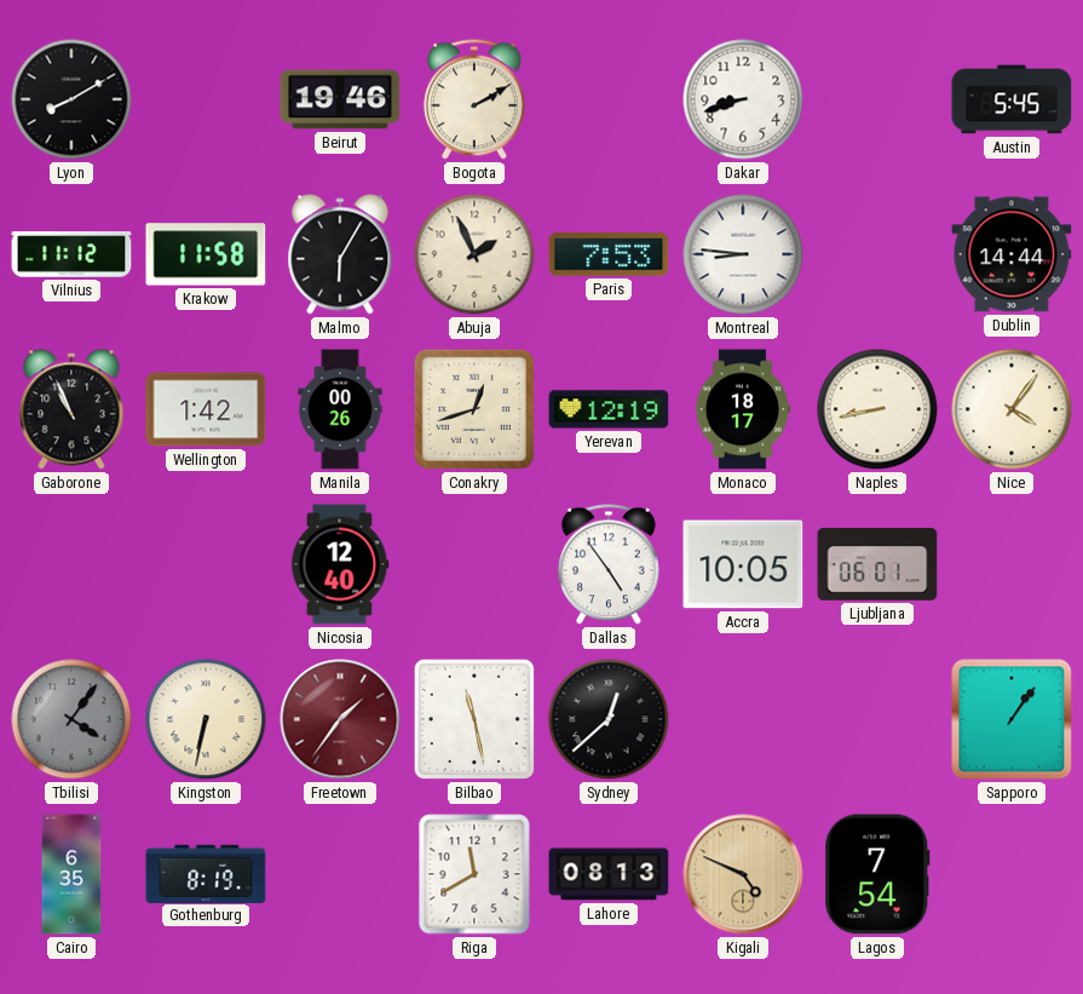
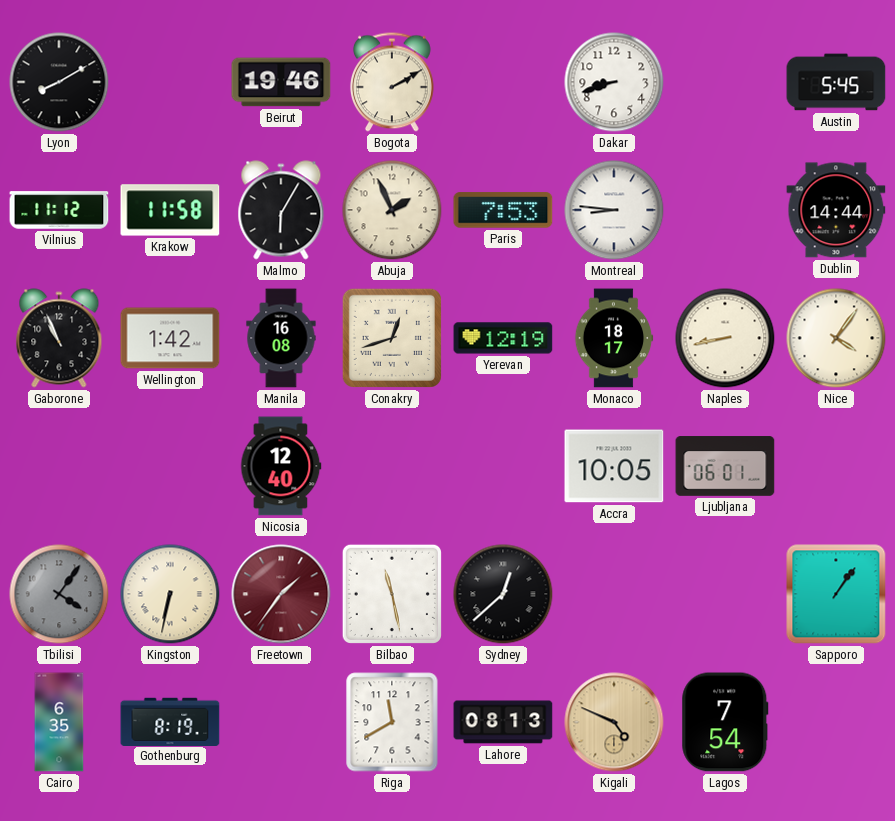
Manila: 00:26 -> 16:08 (281, 338)
Dallas: 4:54 -> none (609, 564)
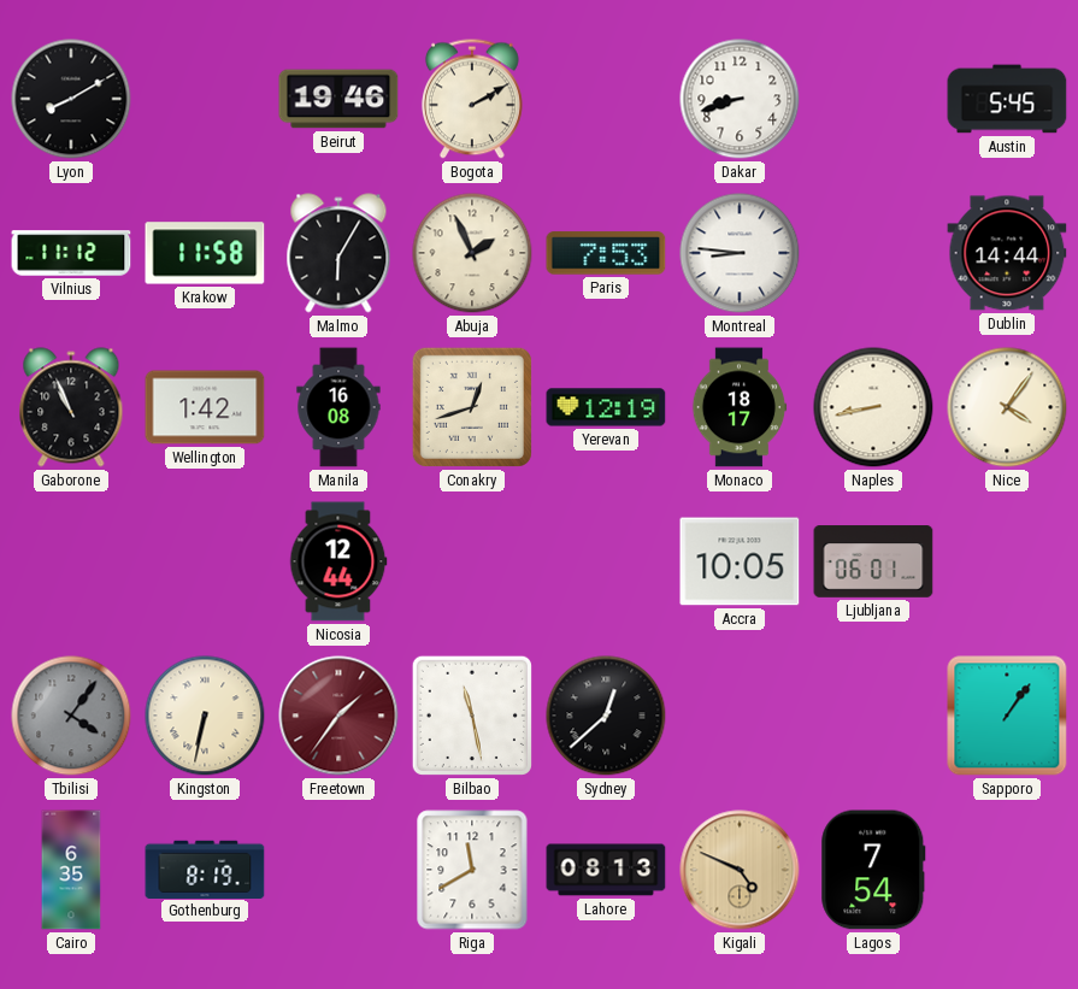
Nicosia: 12:40 -> 12:44 (338, 561)
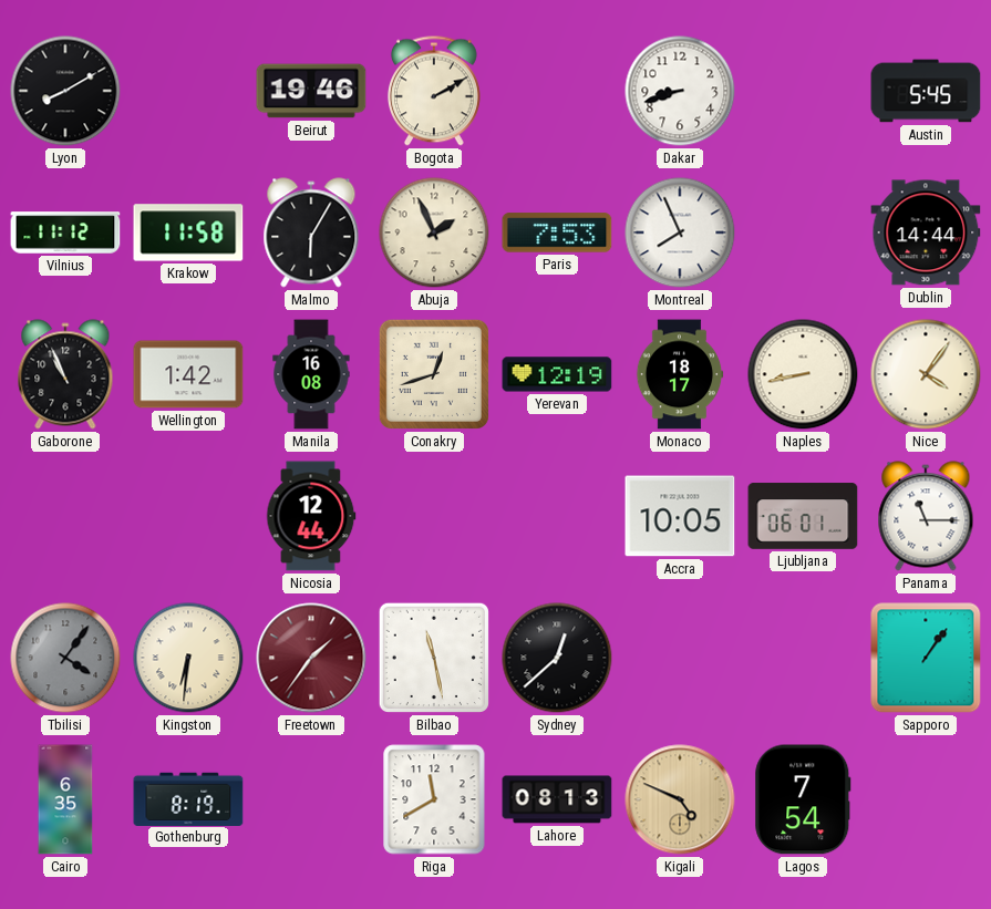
Montreal: 8:46 -> 7:56 (680, 233)
Panama: none -> 11:15 (926, 516)
Kingston: 6:32 -> 6:31 (188, 658)
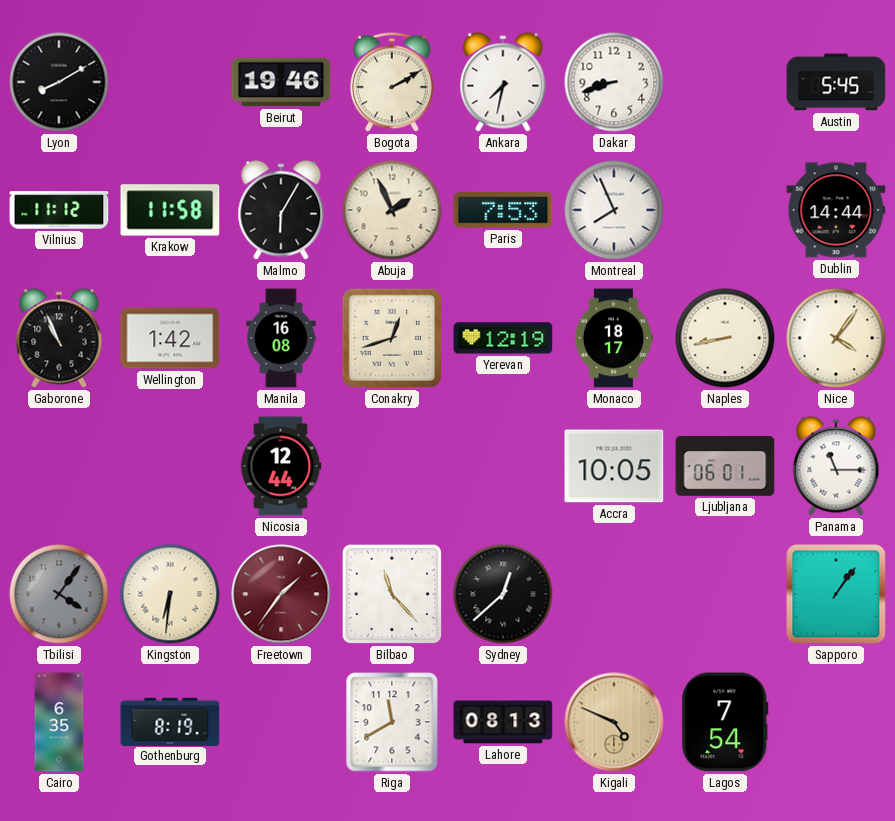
Ankara: none -> 7:32 (503, 82)
Bilbao: 11:28 -> 11:23 (392, 594)
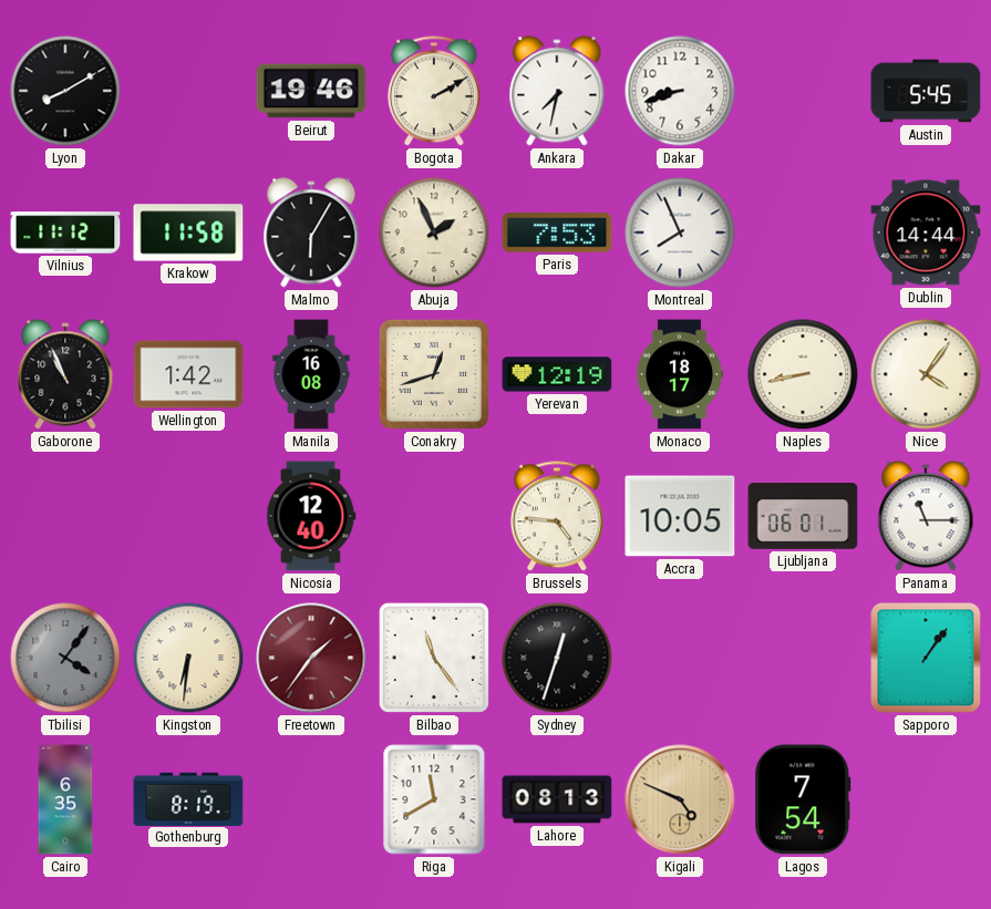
Nicosia: 12:44 -> 12:40 (311, 516)
Brussels: none -> 4:46 (557, 516)
Bilbao: 11:23 -> 11:24 (434, 658)
Sydney: 12:38 -> 12:33 (557, 658)
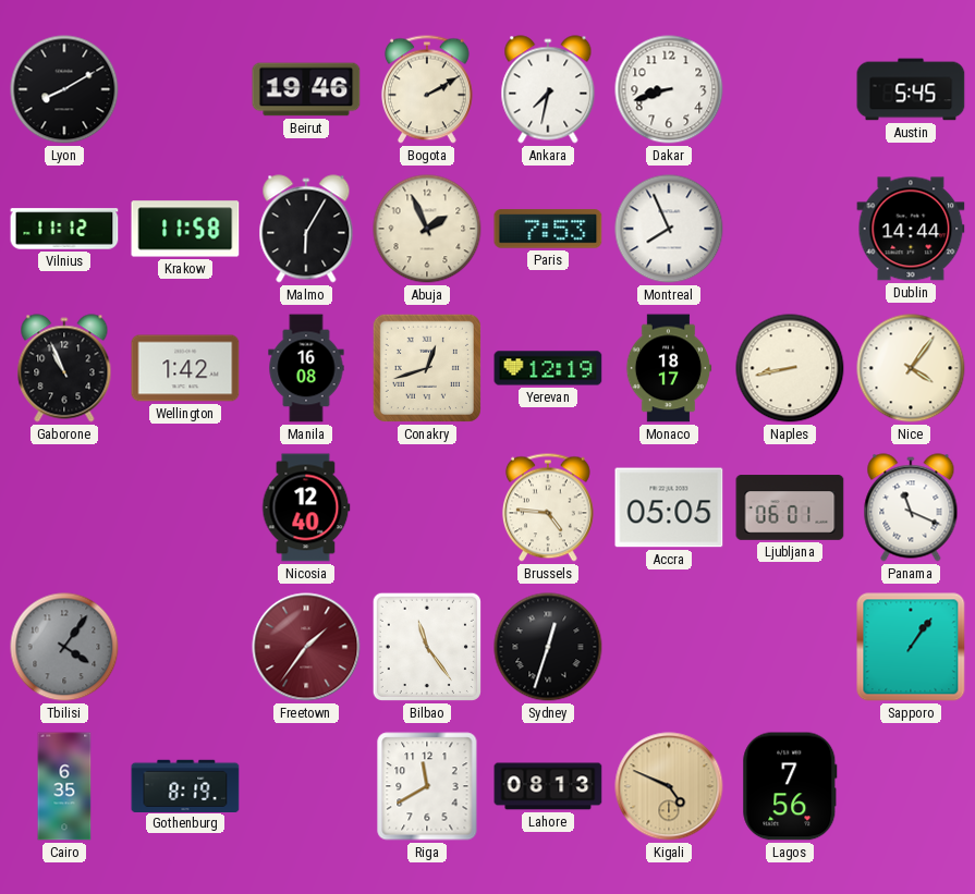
Accra: 10:05 -> 05:05 (669, 507)
Panama: 11:15 -> 11:19 (911, 507)
Kingston: 6:31 -> none (188, 658)
Lagos: 7:54 -> 7:56 (790, 786)
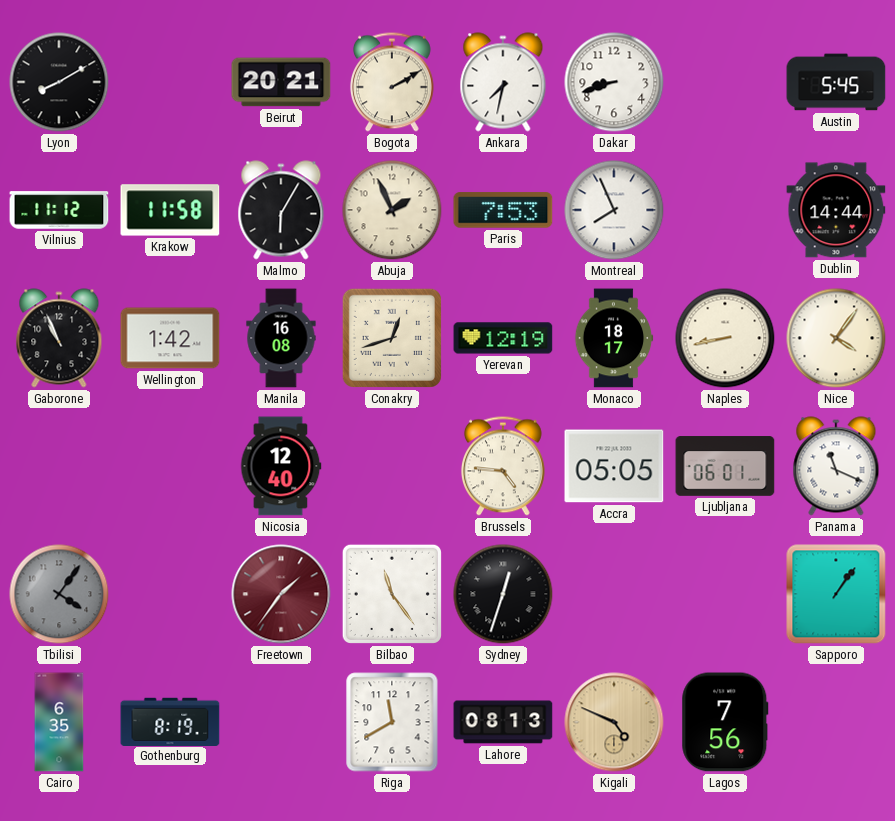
Beirut: 19:46 -> 20:21 (281, 82)
